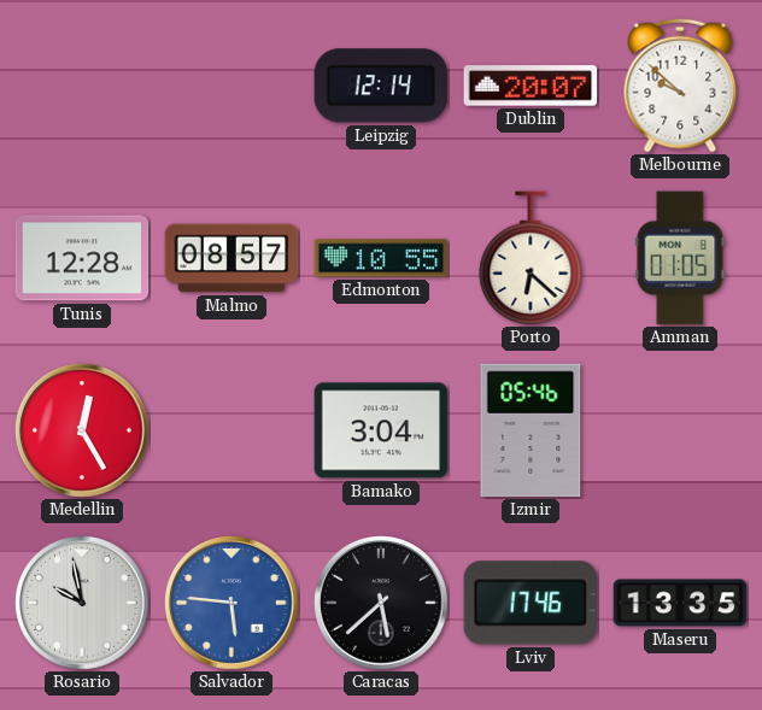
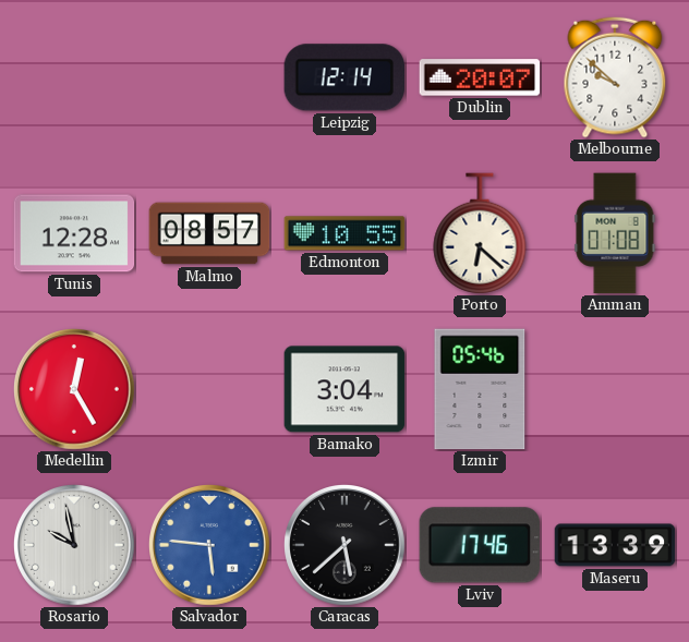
Amman: 01:05 -> 01:08 (615, 233)
Maseru: 13:35 -> 13:39 (615, 545)
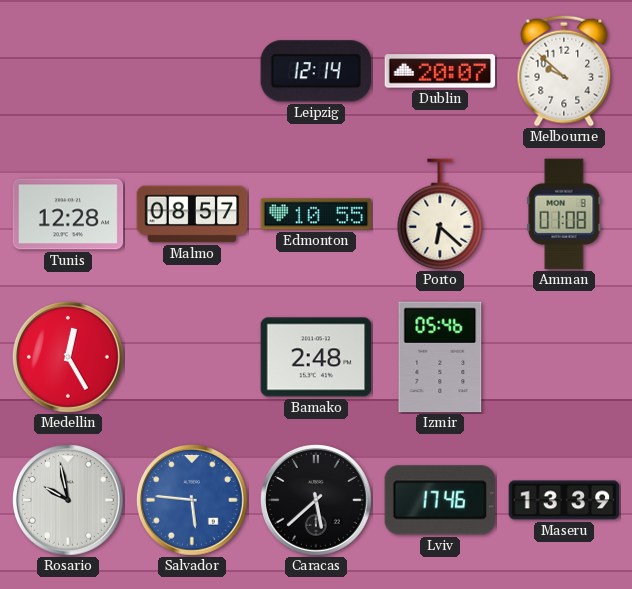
Bamako: 3:04 -> 2:48 (316, 357)
